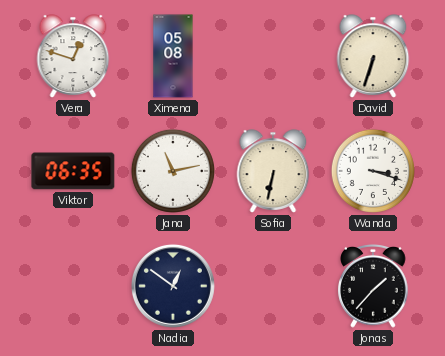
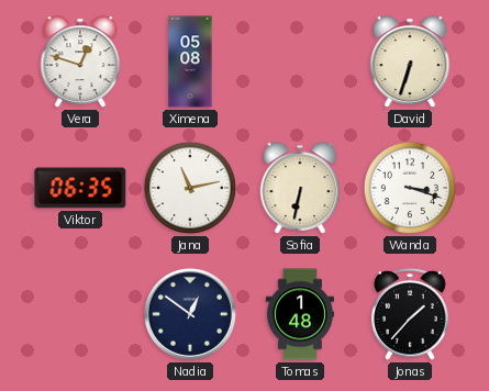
Tomas: none -> 1:48 (300, 314)
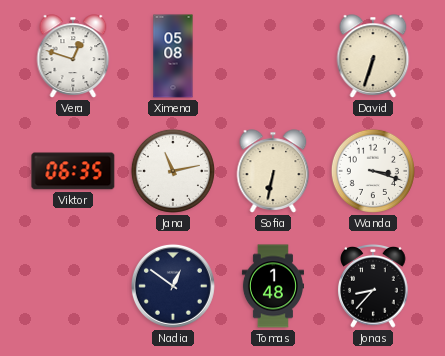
Jonas: 1:37 -> 8:37 (373, 287)
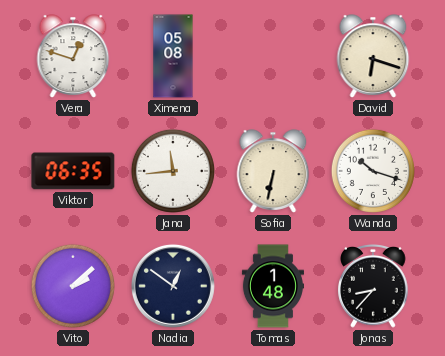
David: 6:33 -> 6:18 (373, 56)
Jana: 11:13 -> 11:44 (173, 171)
Wanda: 3:18 -> 10:18 (373, 171)
Vito: none -> 2:08 (73, 286)
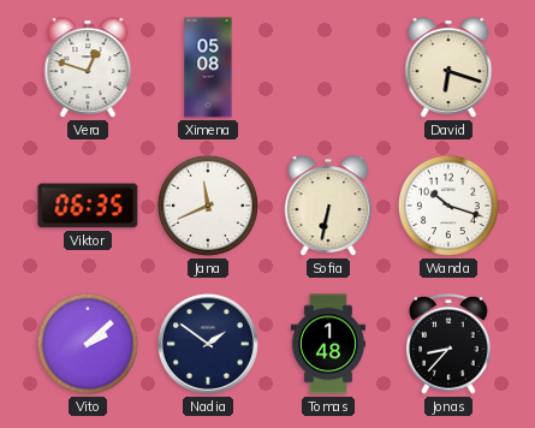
Jana: 11:44 -> 11:41 (208, 206)
Nadia: 12:51 -> 1:51 (208, 344)
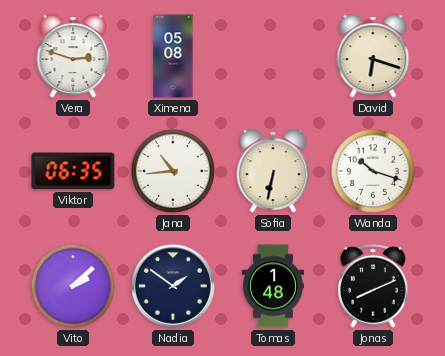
Vera: 12:48 -> 2:48 (73, 56)
Jana: 11:41 -> 10:44 (173, 171)
Jonas: 8:37 -> 8:11 (373, 287)
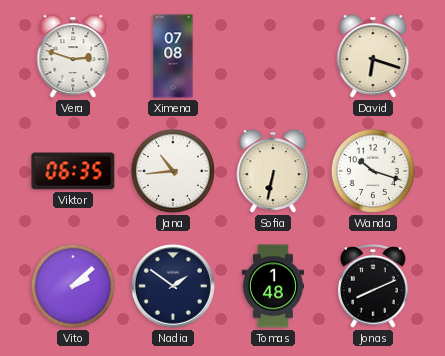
Ximena: 05:08 -> 07:08 (173, 56)
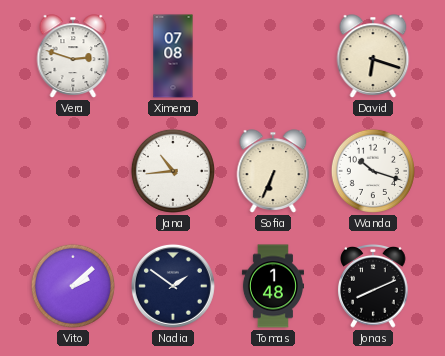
Viktor: 06:35 -> none (73, 171)
Sofia: 6:32 -> 6:34 (273, 171)
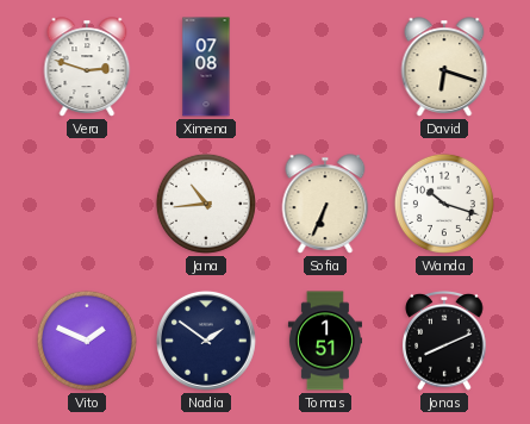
Vito: 2:08 -> 1:49 (87, 341)
Tomas: 1:48 -> 1:51 (325, 341)
